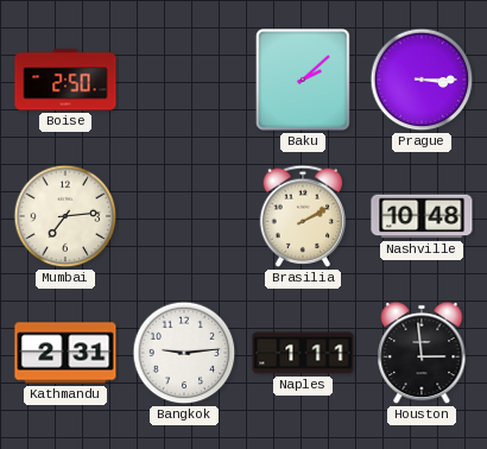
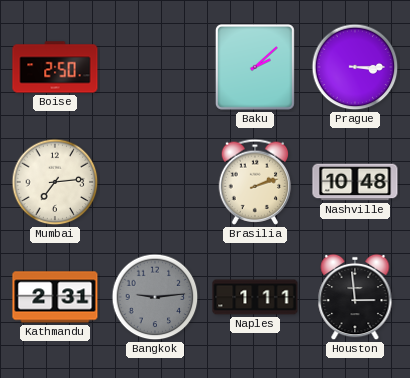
Brasilia: 2:10 -> 2:12 (255, 182)
Bangkok dial: white -> grey (155, 297)
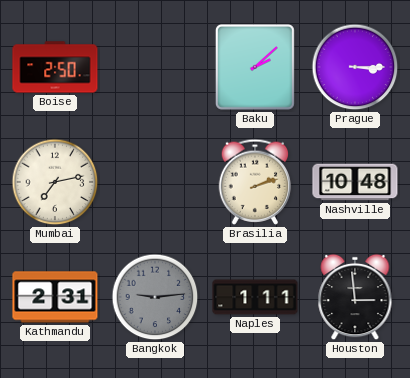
Mumbai: 7:14 -> 7:13 (55, 182)
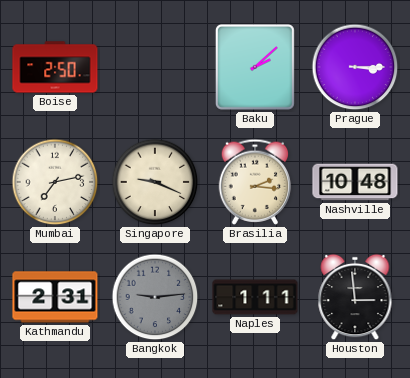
Singapore: none -> 9:19 (155, 182)
Brasilia: 2:12 -> 2:16 (255, 182)
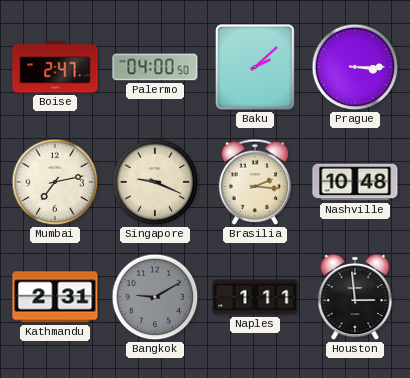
Boise: 2:50 -> 2:47 (55, 67)
Palermo: none -> 04:00 (155, 67)
Bangkok: 9:14 -> 9:10 (155, 297)
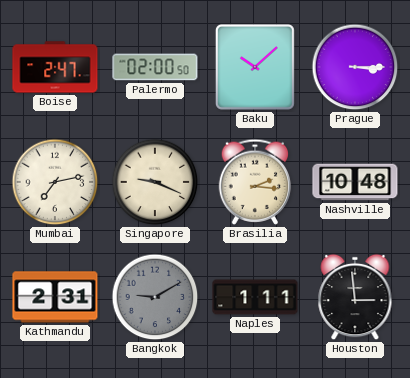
Palermo: 04:00 -> 02:00 (155, 67)
Baku: 2:08 -> 10:08 (255, 67)
